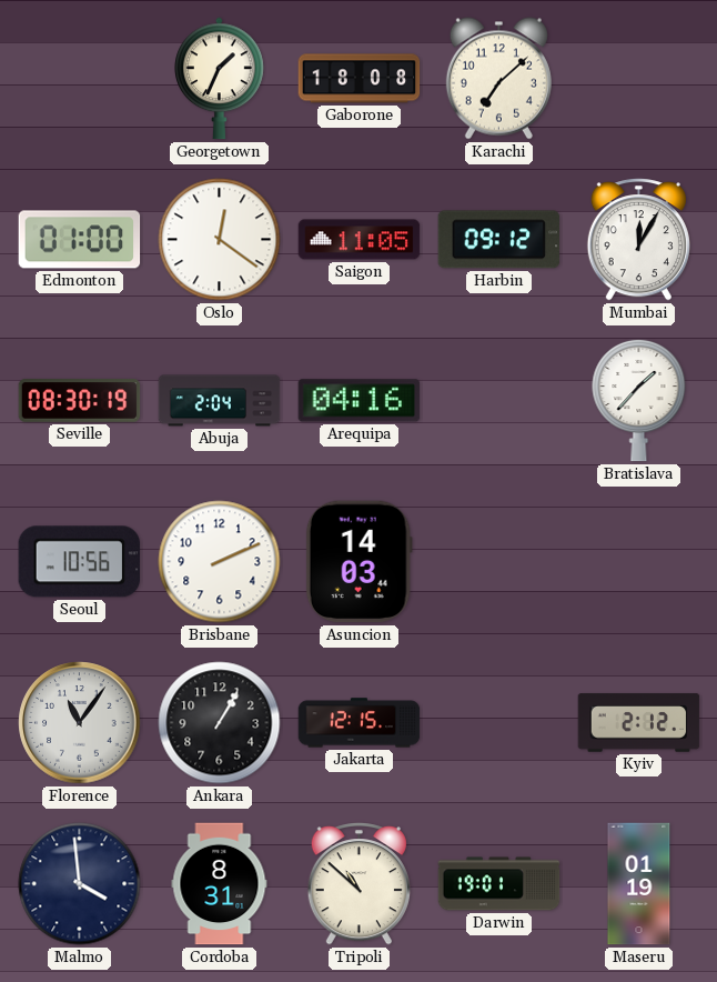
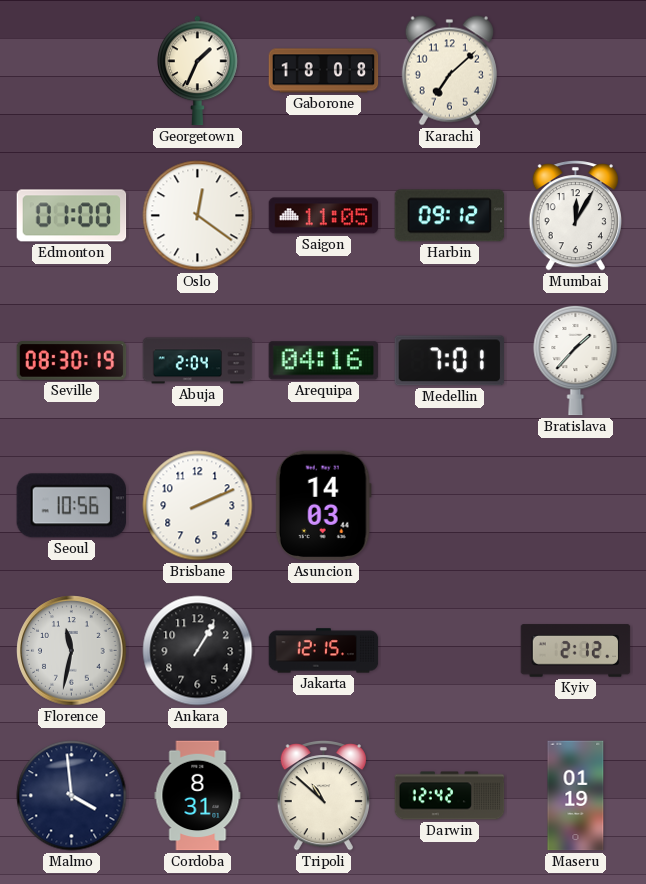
Medellin: none -> 7:01 (449, 361)
Florence: 11:06 -> 11:32 (72, 651)
Darwin: 19:01 -> 12:42 (450, 796)
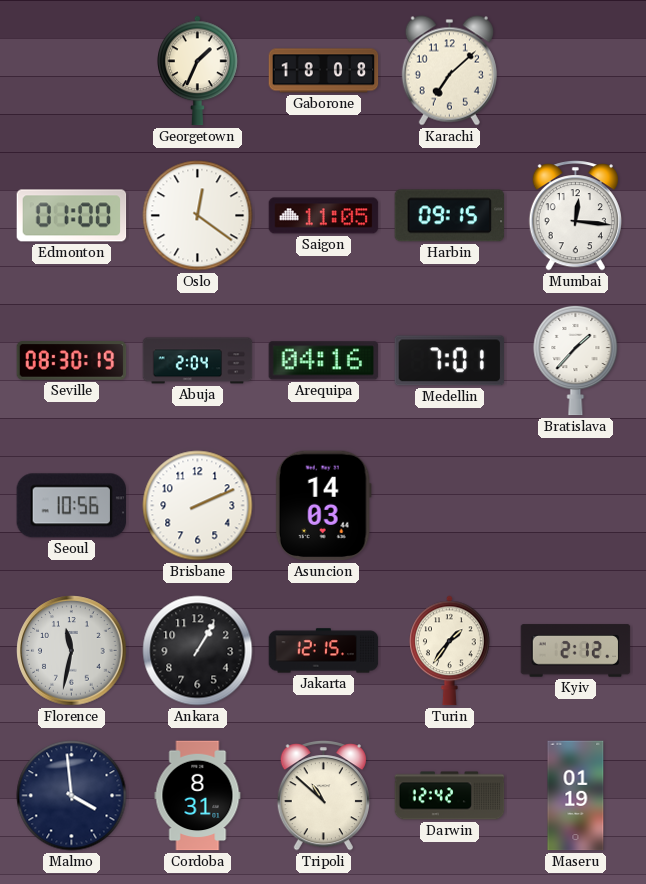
Harbin: 09:12 -> 09:15 (450, 216)
Mumbai: 12:05 -> 12:16 (575, 216)
Turin: none -> 1:36 (450, 651)
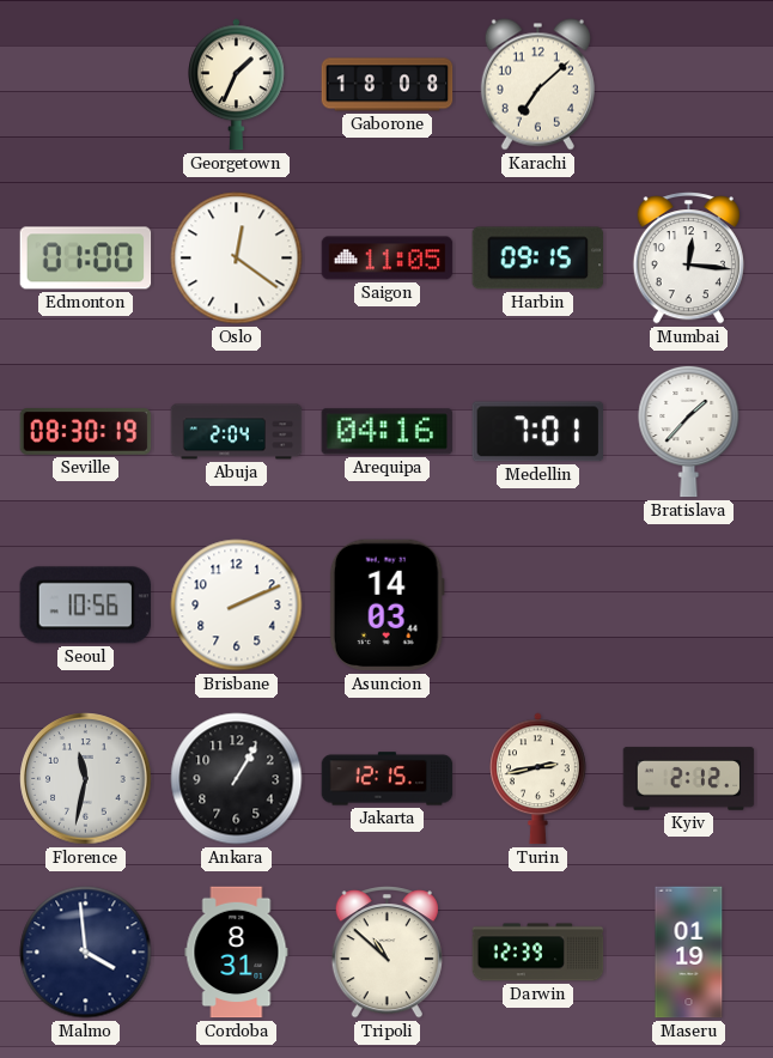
Turin: 1:36 -> 2:43 (538, 779)
Darwin: 12:42 -> 12:39 (538, 953)
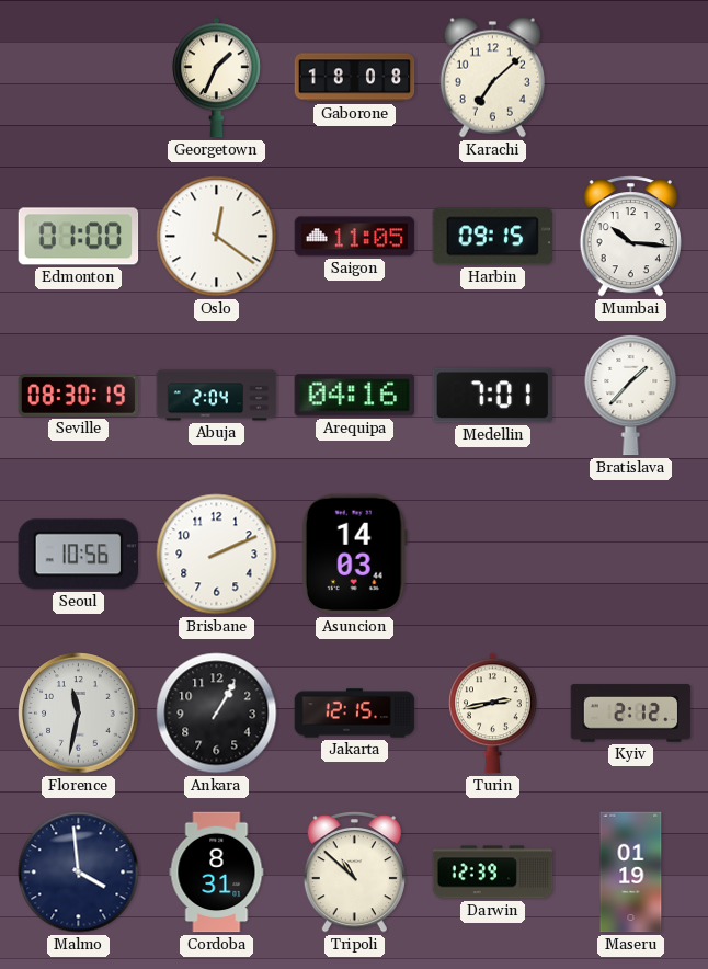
Mumbai: 12:16 -> 10:16 (630, 237)
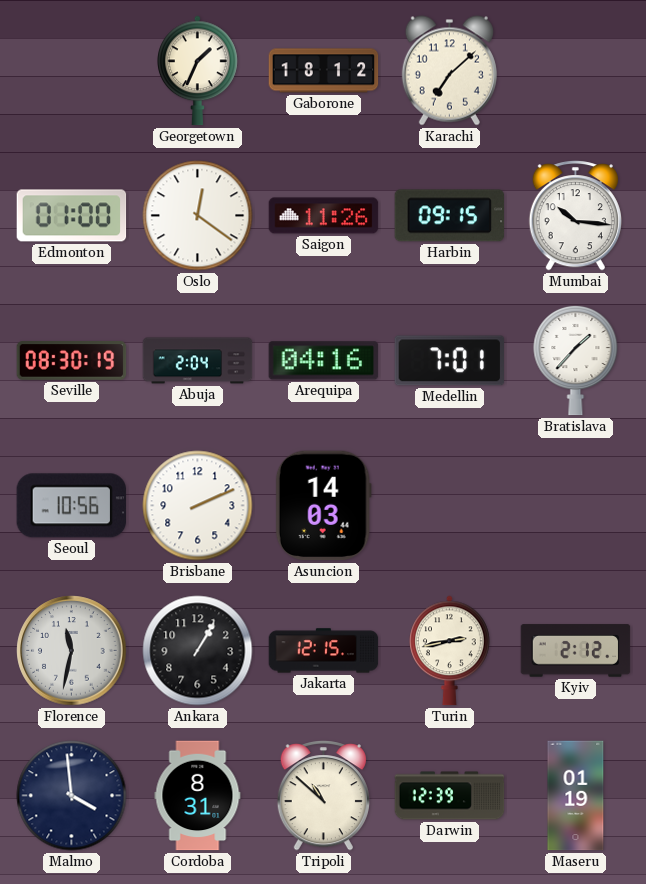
Gaborone: 18:08 -> 18:12 (324, 71)
Saigon: 11:05 -> 11:26 (324, 216)
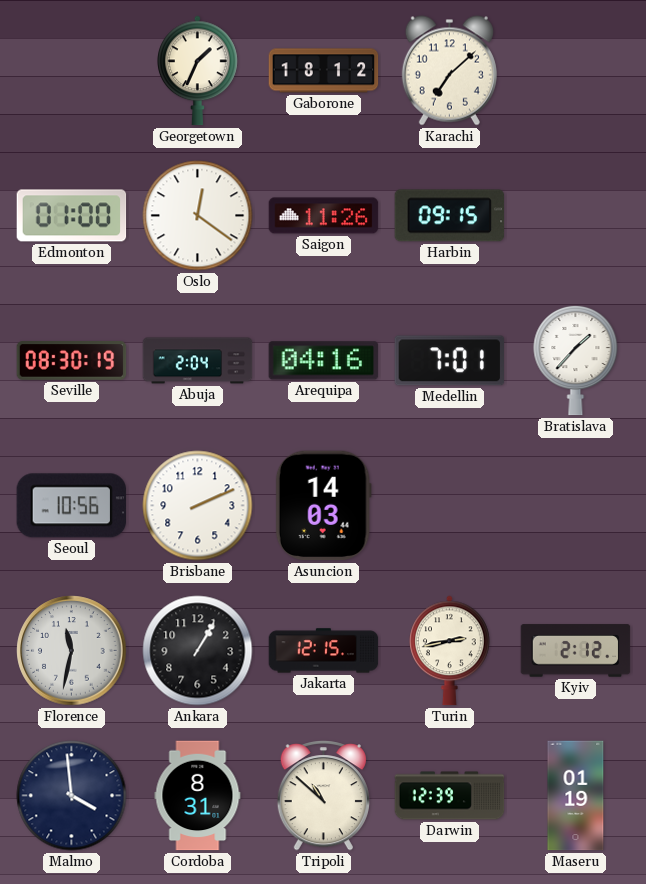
Mumbai: 10:16 -> none (575, 216)
